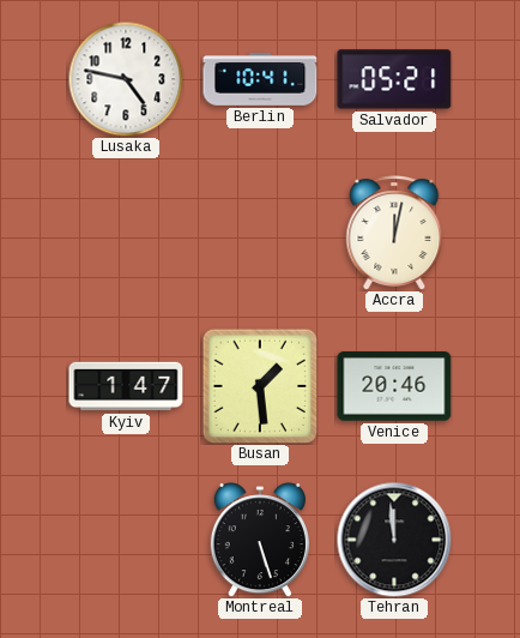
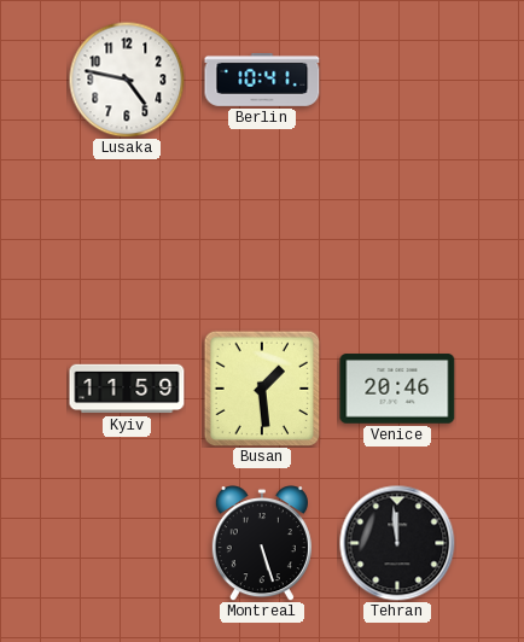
Salvador: 05:21 -> none (394, 79)
Accra: 12:02 -> none (394, 233)
Kyiv: 1:47 -> 11:59 (127, 389)
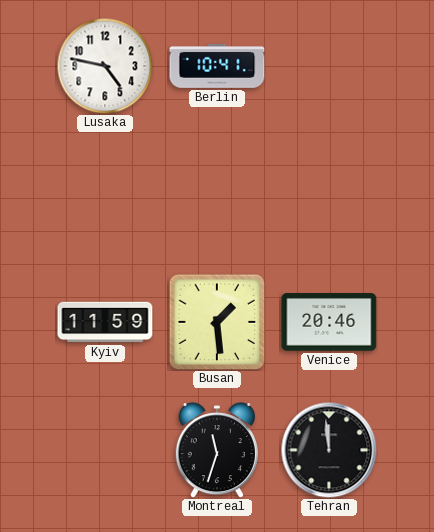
Montreal: 5:27 -> 11:33 (217, 450)
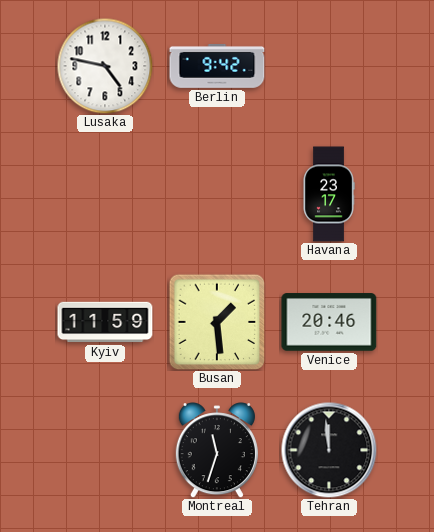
Berlin: 10:41 -> 9:42 (217, 66)
Havana: none -> 23:17 (329, 194)
